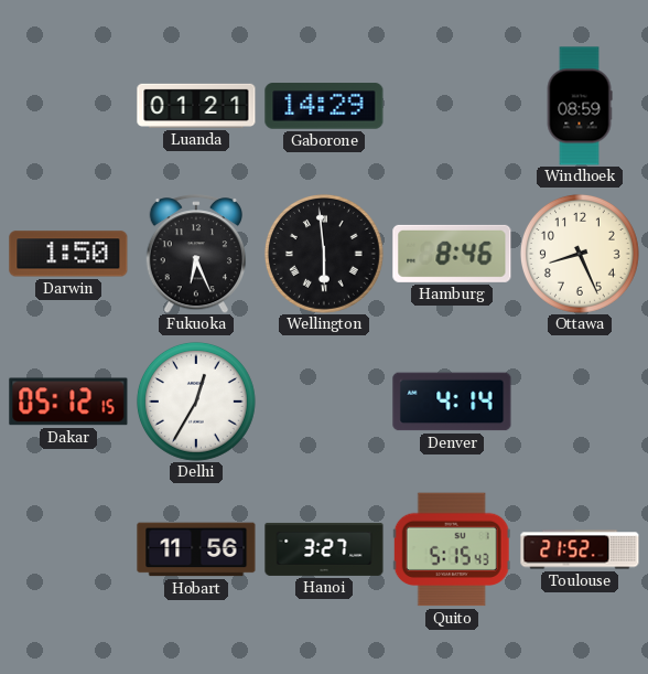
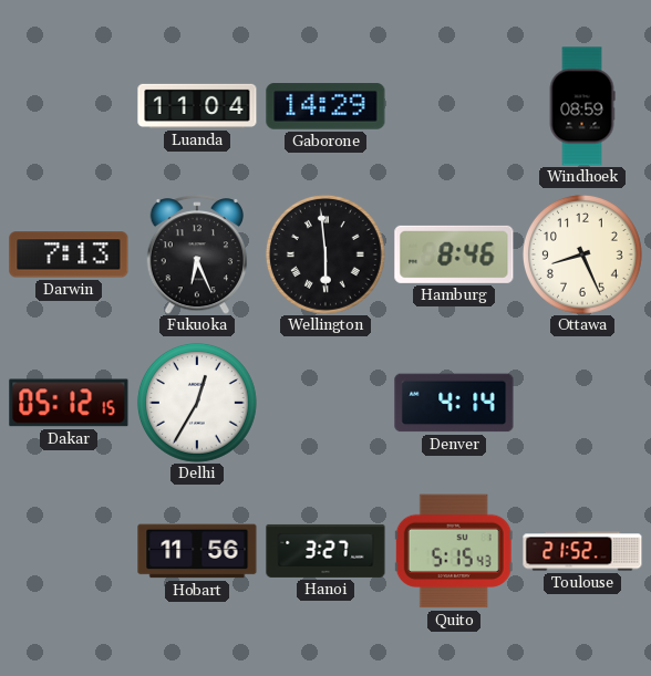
Luanda: 01:21 -> 11:04 (197, 106)
Darwin: 1:50 -> 7:13 (69, 254)
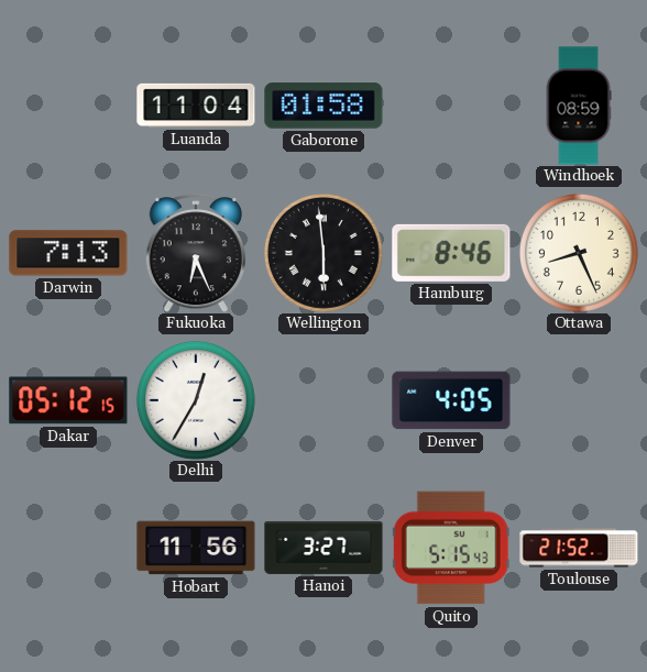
Gaborone: 14:29 -> 01:58 (323, 106)
Denver: 4:14 -> 4:05 (451, 400)
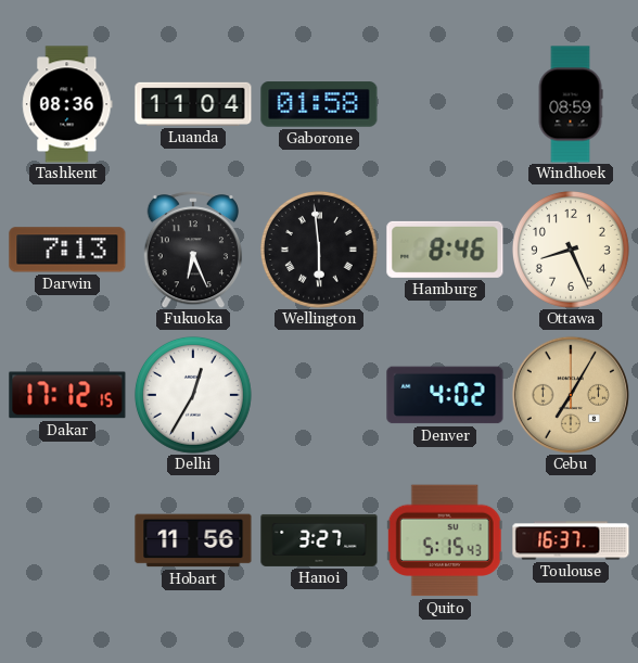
Tashkent: none -> 08:36 (67, 104)
Dakar: 05:12 -> 17:12 (67, 395)
Denver: 4:05 -> 4:02 (445, 395)
Cebu: none -> 7:05 (570, 394)
Toulouse: 21:52 -> 16:37 (571, 540)
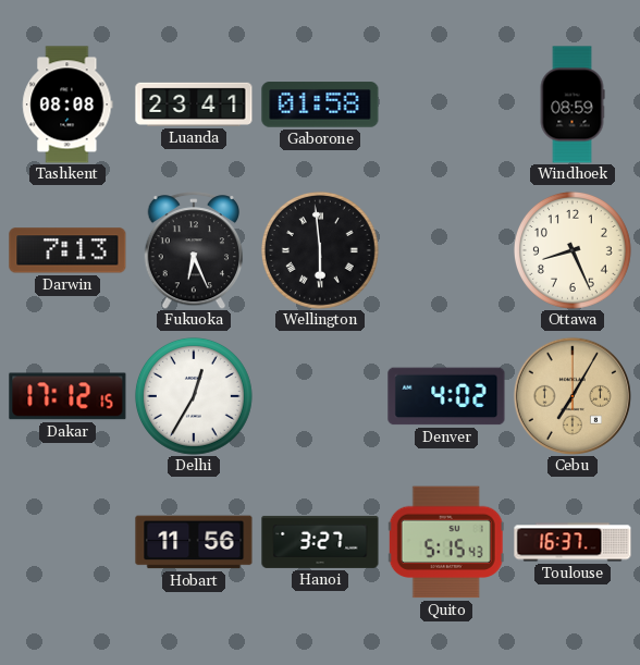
Tashkent: 08:36 -> 08:08 (67, 104)
Luanda: 11:04 -> 23:41 (194, 104)
Hamburg: 8:46 -> none (445, 250)
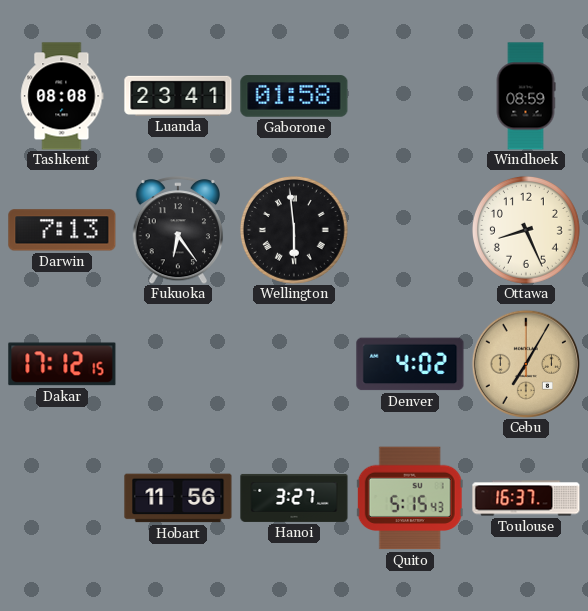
Fukuoka: 6:26 -> 6:24 (178, 230)
Delhi: 12:35 -> none (194, 396)
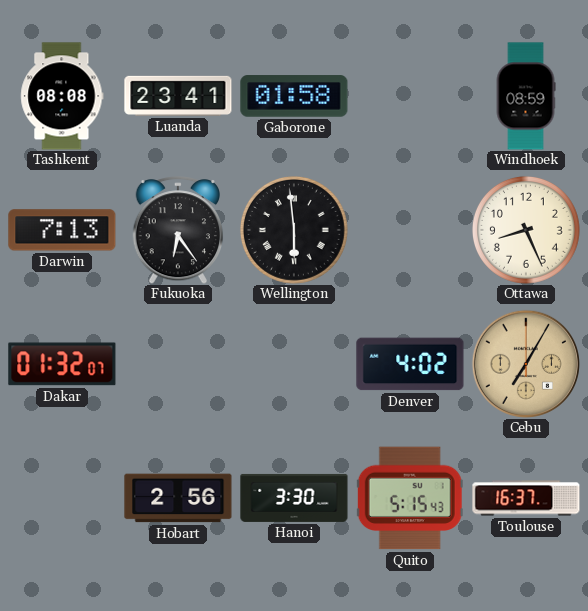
Dakar: 17:12 -> 01:32 (62, 364)
Hobart: 11:56 -> 2:56 (178, 498)
Hanoi: 3:27 -> 3:30 (294, 498)
